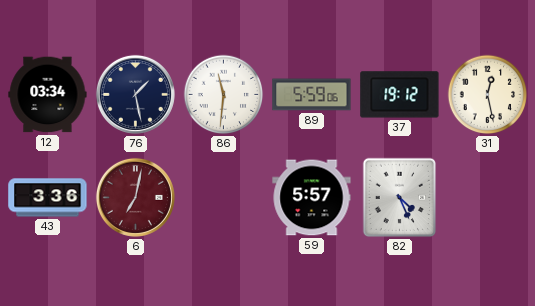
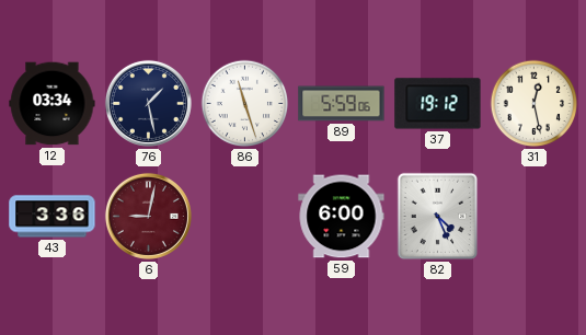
86: 11:31 -> 11:27 (245, 104)
6: 7:02 -> 9:02 (148, 216)
59: 5:57 -> 6:00 (342, 217)
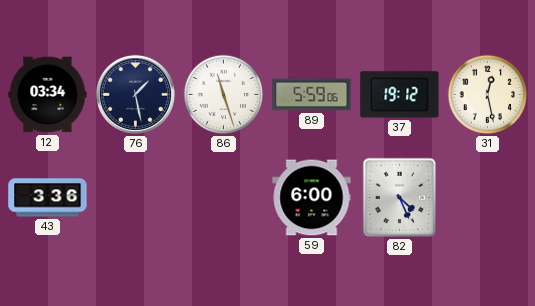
6: 9:02 -> none (148, 216)
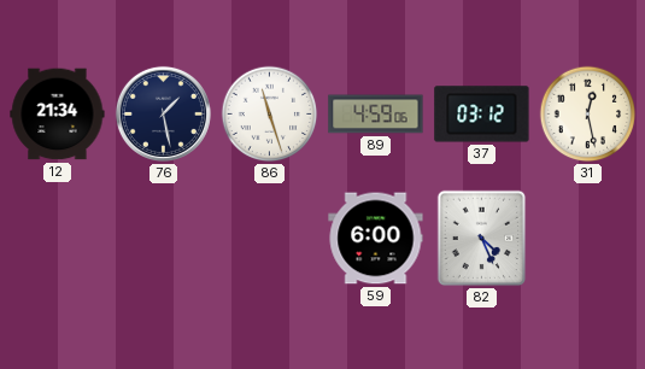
12: 03:34 -> 21:34 (58, 115)
89: 5:59 -> 4:59 (376, 115)
37: 19:12 -> 03:12 (482, 115)
43: 3:36 -> none (48, 198)
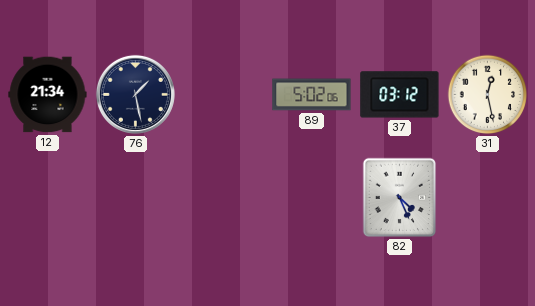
86: 11:27 -> none (270, 115)
89: 4:59 -> 5:02 (312, 95)
59: 6:00 -> none (376, 239)
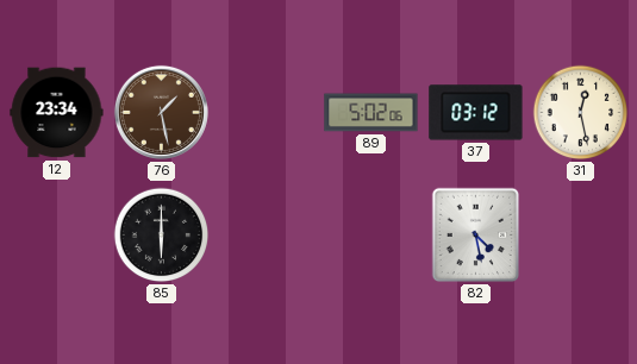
12: 21:34 -> 23:34 (57, 113)
76 dial: navy -> brown (161, 112)
85: none -> 6:00 (162, 236)
82: 4:26 -> 4:28 (476, 236)
